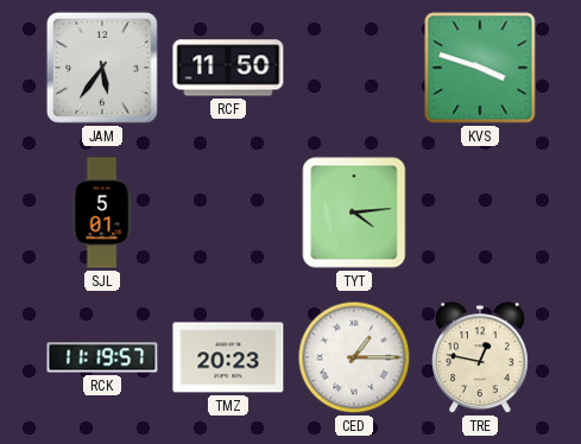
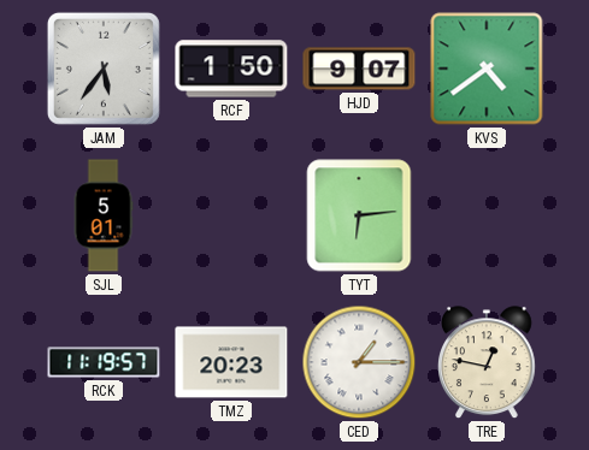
RCF: 11:50 -> 1:50 (231, 69)
HJD: none -> 9:07 (359, 69)
KVS: 3:48 -> 4:39 (487, 69)
TYT: 4:14 -> 6:14 (359, 215)
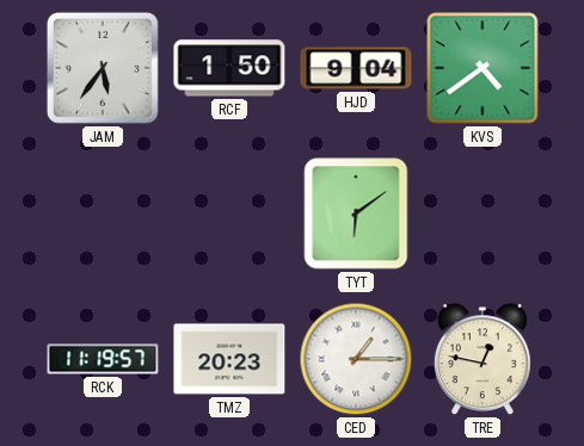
HJD: 9:07 -> 9:04 (356, 68)
SJL: 5:01 -> none (104, 215)
TYT: 6:14 -> 6:09 (356, 213)
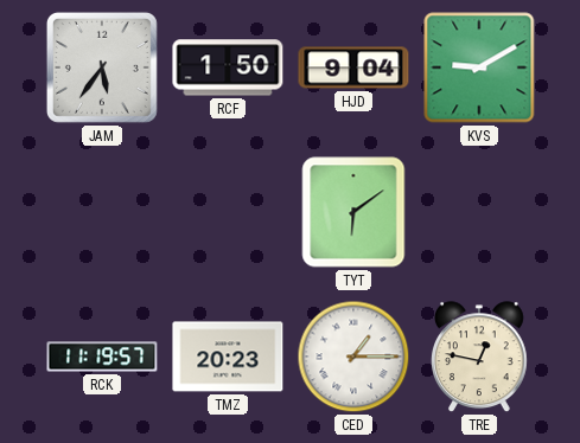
KVS: 4:39 -> 9:10 (479, 68)
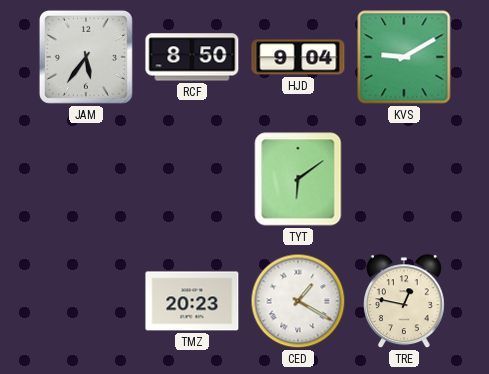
RCF: 1:50 -> 8:50 (192, 57)
RCK: 11:19 -> none (102, 357)
CED: 1:15 -> 1:20 (298, 301)
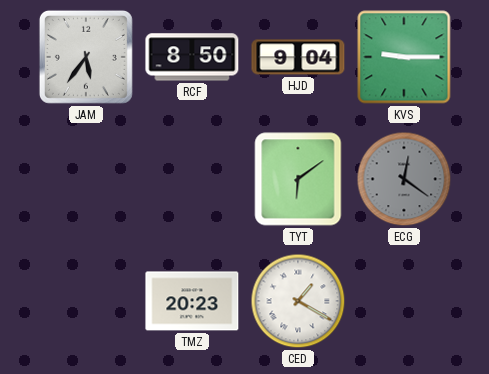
KVS: 9:10 -> 9:15 (404, 57)
ECG: none -> 12:21 (404, 179)
TRE: 12:47 -> none (405, 302)
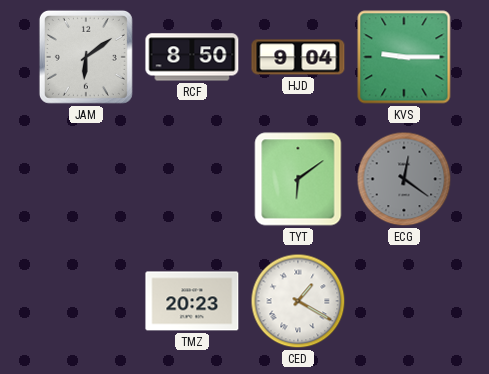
JAM: 5:36 -> 6:09 (86, 57)
